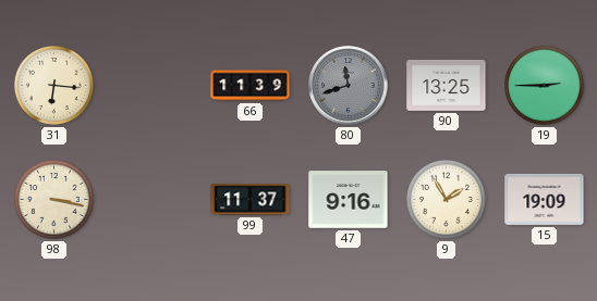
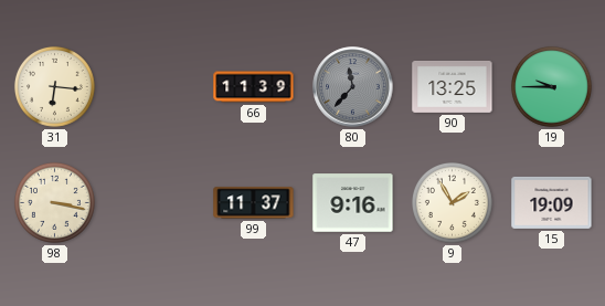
80: 11:42 -> 11:37 (353, 87)
19: 2:45 -> 9:45 (551, 86)
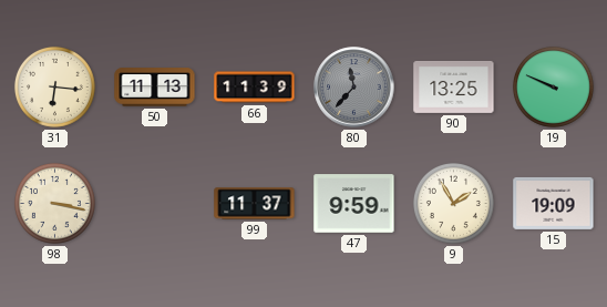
50: none -> 11:13 (155, 88)
19: 9:45 -> 9:49 (553, 86)
47: 9:16 -> 9:59 (354, 204)
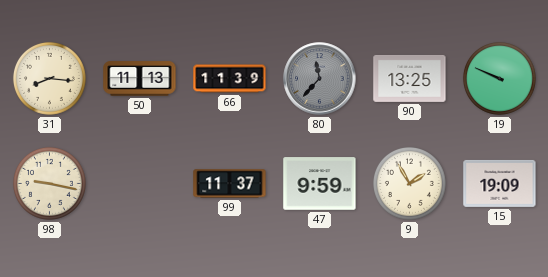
31: 6:16 -> 8:16 (49, 78)
98: 3:17 -> 9:17 (49, 183)
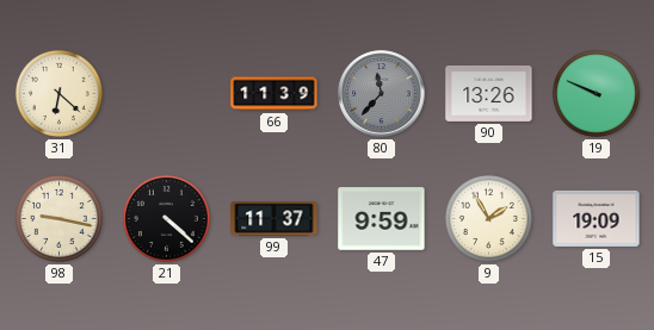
31: 8:16 -> 6:22 (58, 93)
50: 11:13 -> none (140, 79)
90: 13:25 -> 13:26 (489, 93)
21: none -> 4:22 (166, 218)
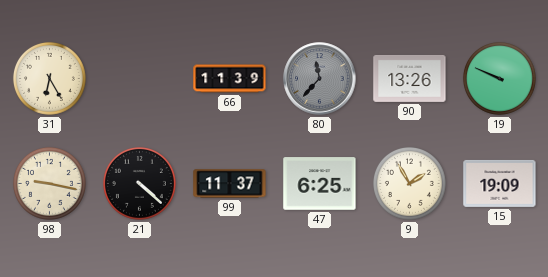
31: 6:22 -> 6:25 (49, 78)
47: 9:59 -> 6:25 (320, 184)
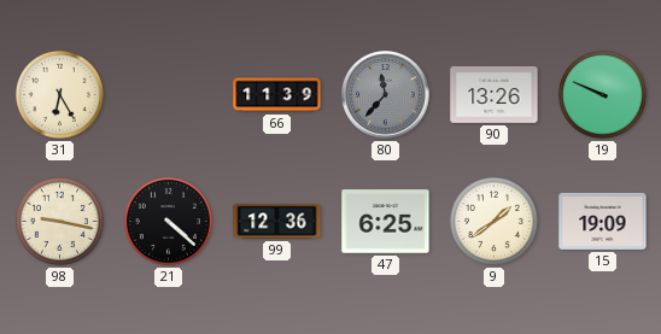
99: 11:37 -> 12:36 (277, 222)
9: 1:55 -> 1:39 (493, 221)
